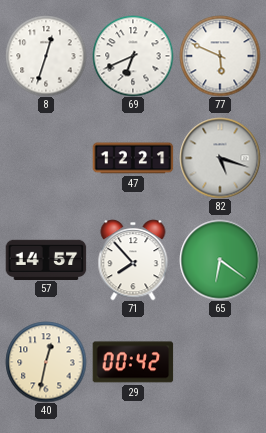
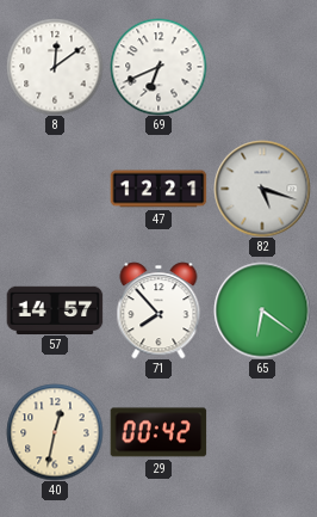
8: 12:33 -> 12:09 (55, 67)
77: 5:49 -> none (220, 56)
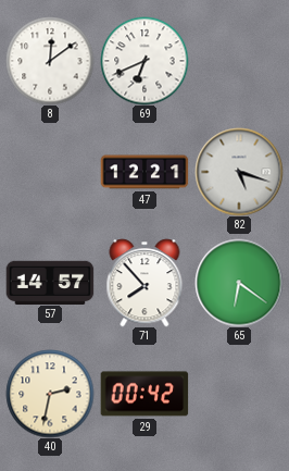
40: 12:32 -> 2:32 (50, 394)
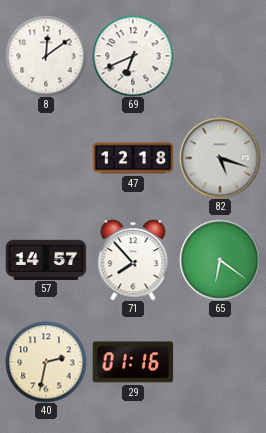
47: 12:21 -> 12:18 (133, 158)
29: 00:42 -> 01:16 (133, 362)
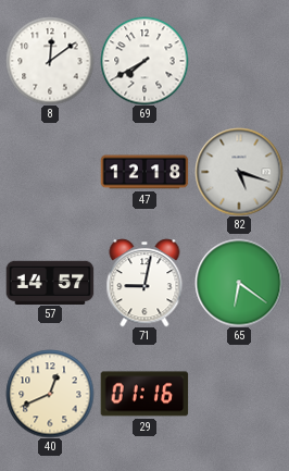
69: 6:41 -> 7:40 (144, 61)
71: 7:53 -> 9:02 (144, 283)
40: 2:32 -> 12:41 (50, 394)
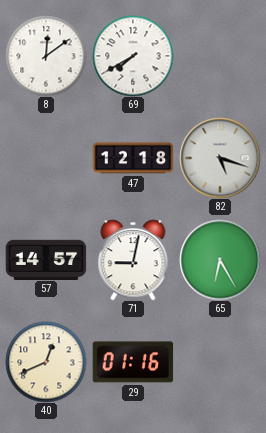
65: 6:21 -> 6:25 (220, 260)
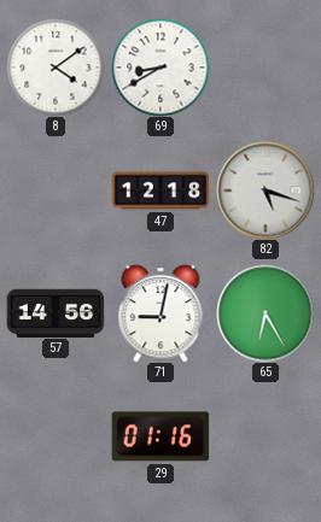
8: 12:09 -> 4:09 (56, 68)
69: 7:40 -> 8:40 (160, 68)
57: 14:57 -> 14:56 (56, 312)
40: 12:41 -> none (46, 362)
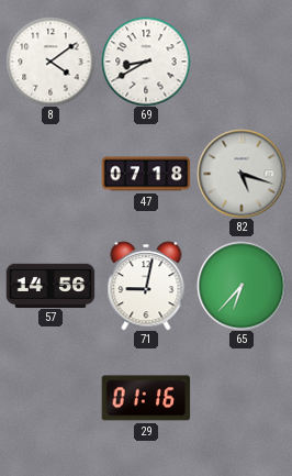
47: 12:18 -> 07:18 (146, 174)
65: 6:25 -> 6:37 (242, 286)
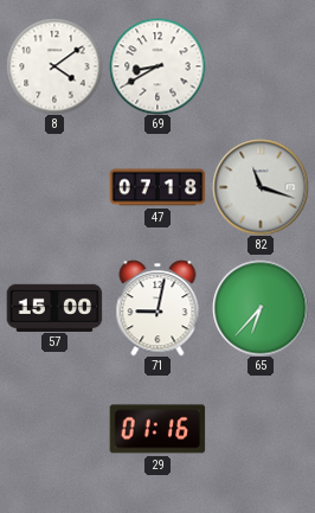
82: 5:18 -> 11:18 (261, 187)
57: 14:56 -> 15:00 (54, 307)
